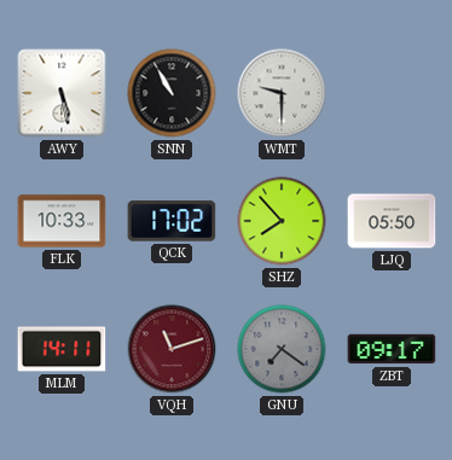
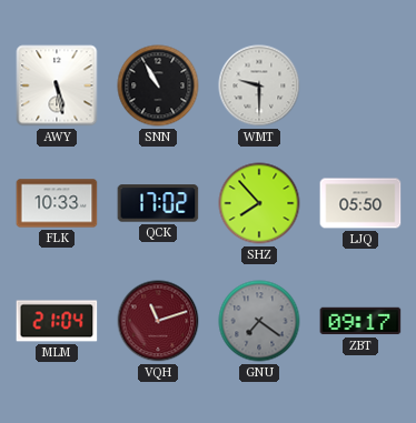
MLM: 14:11 -> 21:04 (57, 321)
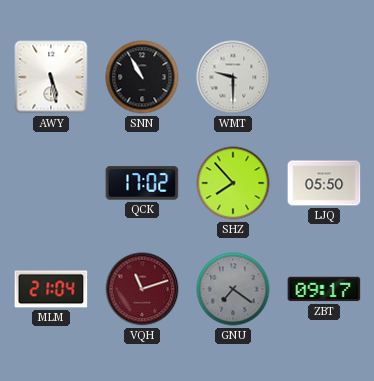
FLK: 10:33 -> none (57, 203)
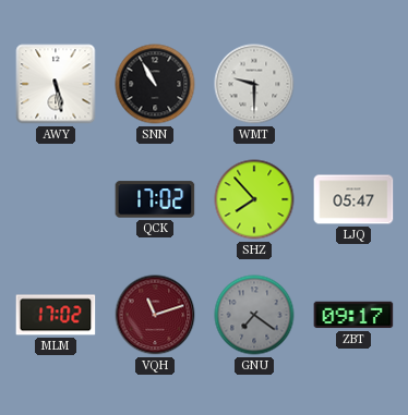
LJQ: 05:50 -> 05:47 (353, 199)
MLM: 21:04 -> 17:02 (56, 315)
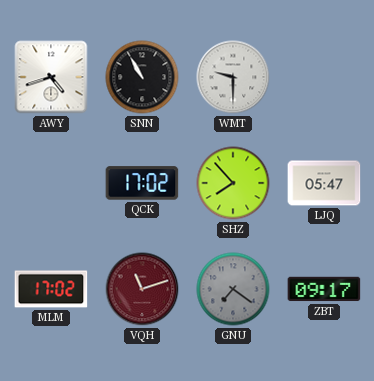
AWY: 5:28 -> 4:42 (51, 77)
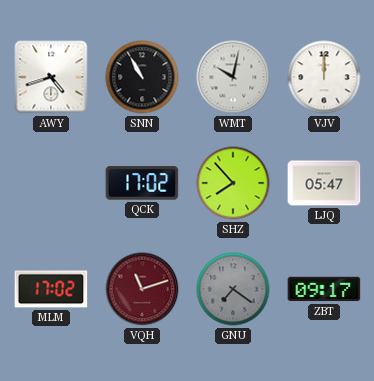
WMT: 9:30 -> 10:02 (233, 77)
VJV: none -> 12:00 (324, 77)
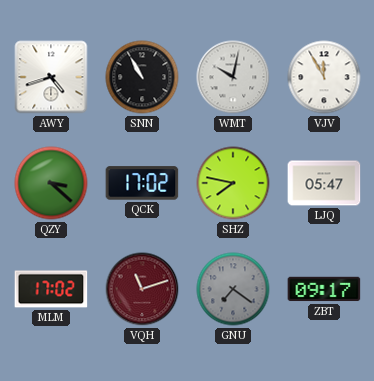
VJV: 12:00 -> 11:55 (324, 77)
QZY: none -> 3:22 (51, 183)
SHZ: 7:53 -> 7:47 (233, 183)
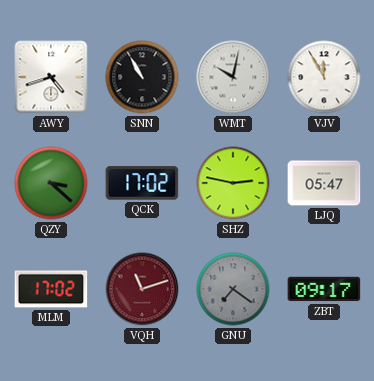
SHZ: 7:47 -> 2:47 (233, 183)
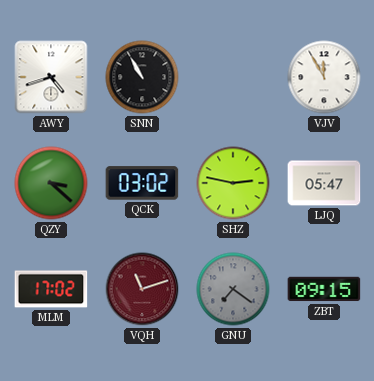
WMT: 10:02 -> none (233, 77)
QCK: 17:02 -> 03:02 (142, 183)
ZBT: 09:17 -> 09:15 (324, 289)
